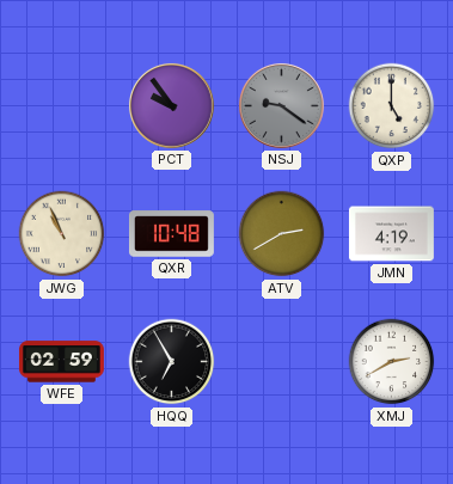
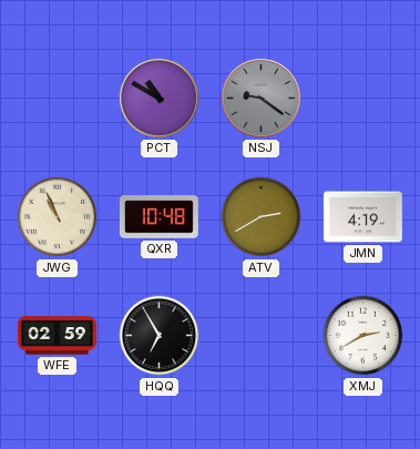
PCT: 9:54 -> 10:50 (158, 98)
QXP: 5:00 -> none (392, 106)
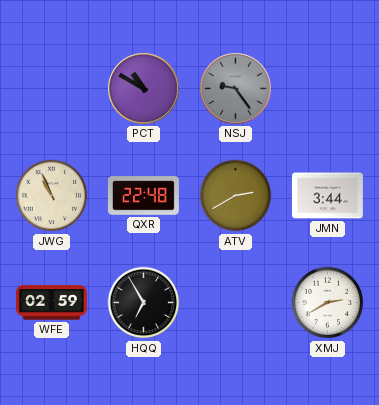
NSJ: 9:21 -> 9:24 (235, 88)
QXR: 10:48 -> 22:48 (143, 196)
JMN: 4:19 -> 3:44 (327, 196)
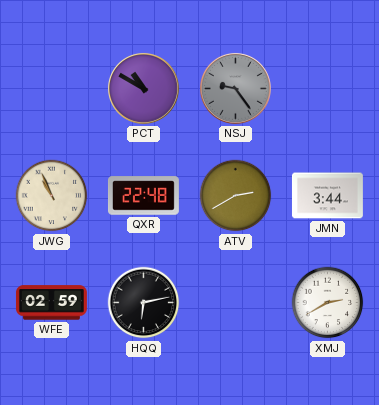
HQQ: 6:55 -> 6:13 (144, 303)
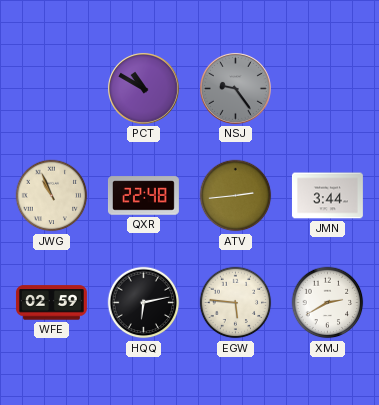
ATV: 2:40 -> 2:44 (236, 196)
EGW: none -> 5:46 (236, 303)
